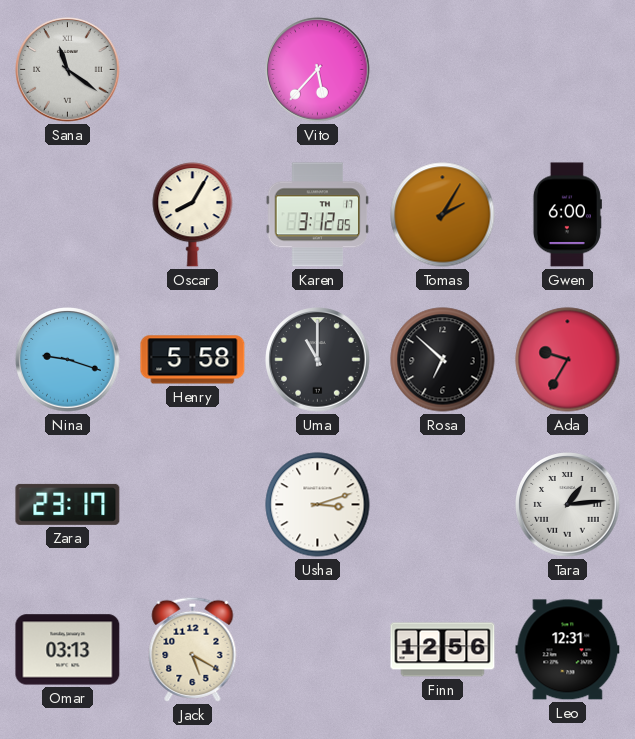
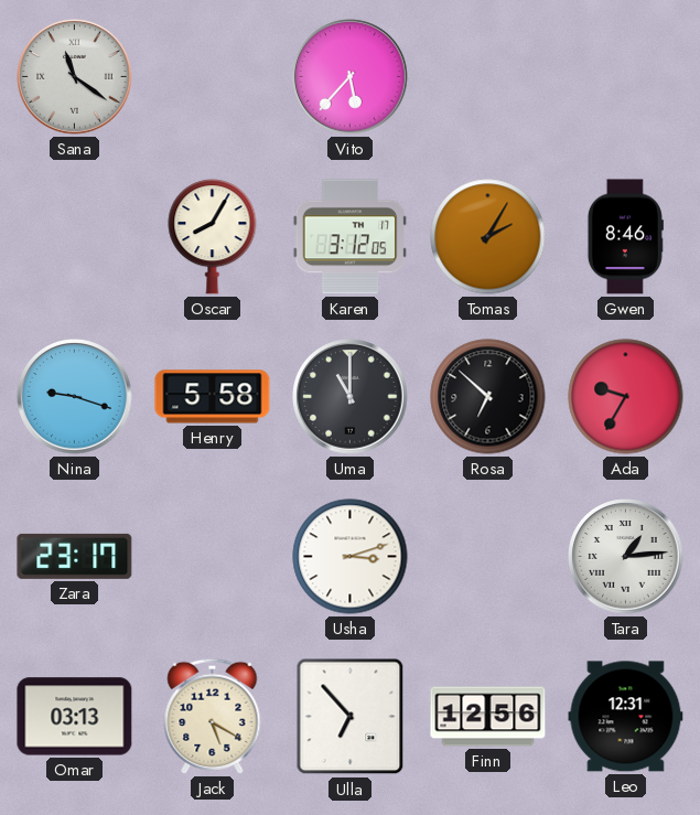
Gwen: 6:00 -> 8:46 (625, 237)
Ulla: none -> 6:53 (351, 717)
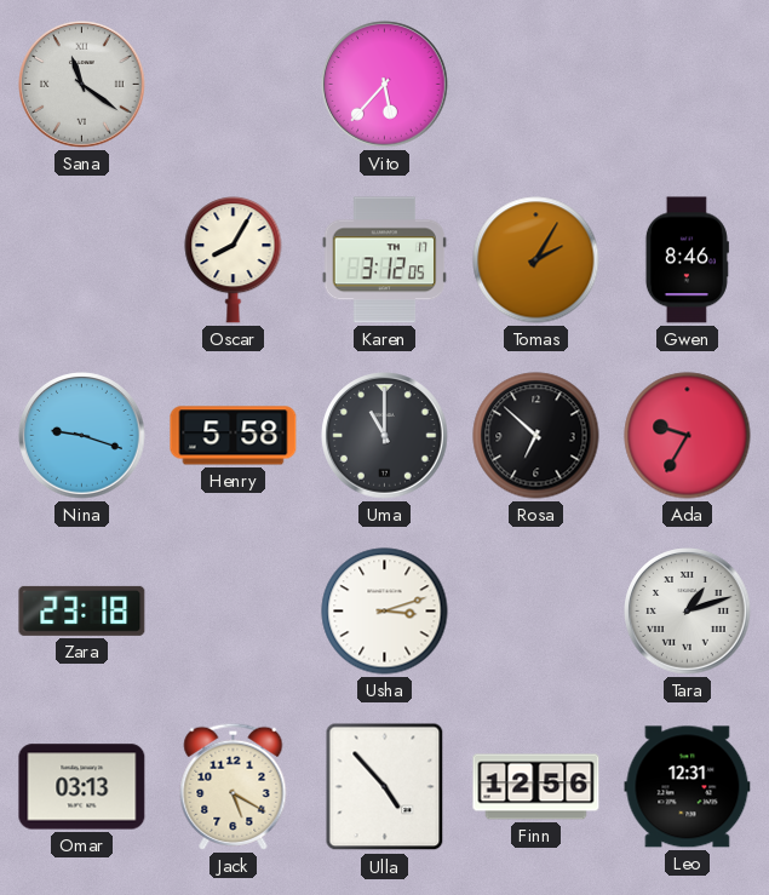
Zara: 23:17 -> 23:18 (82, 610)
Tara: 1:14 -> 1:12 (688, 612)
Ulla: 6:53 -> 4:53 (385, 787)
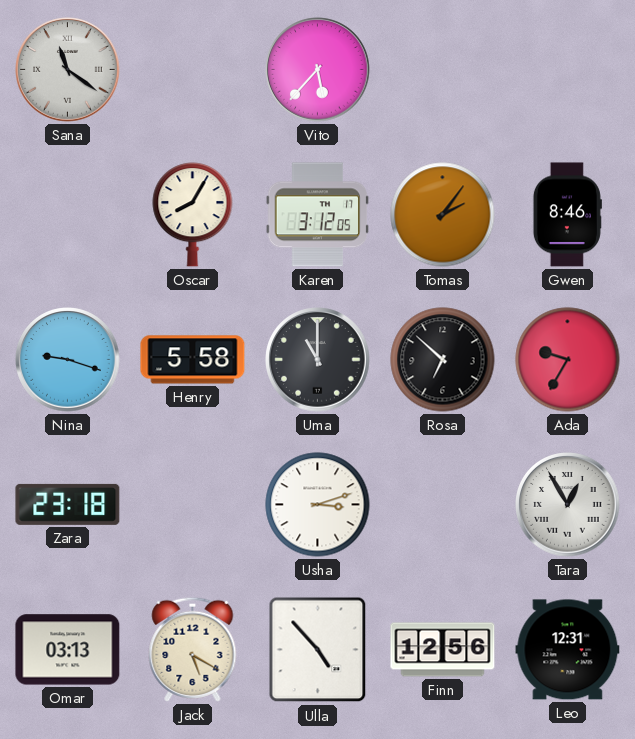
Tomas: 2:05 -> 2:06 (443, 215)
Tara: 1:12 -> 12:55 (568, 505)
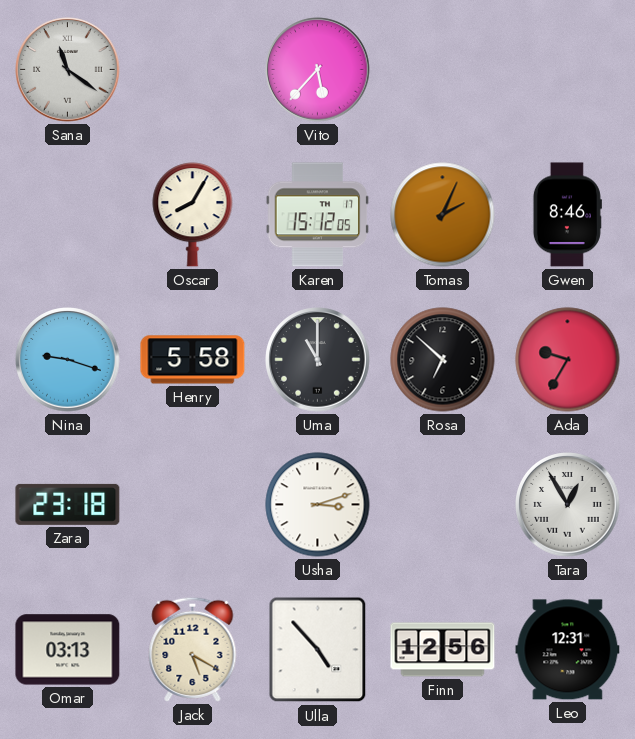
Karen: 3:12 -> 15:12 (317, 215)
Tomas: 2:06 -> 2:04 (443, 215)
